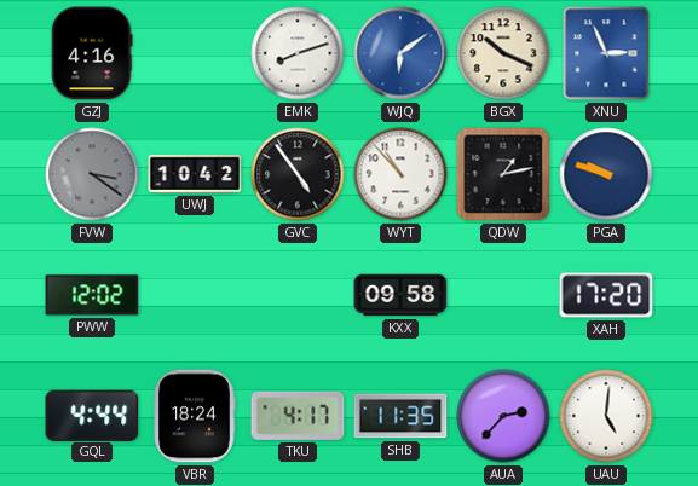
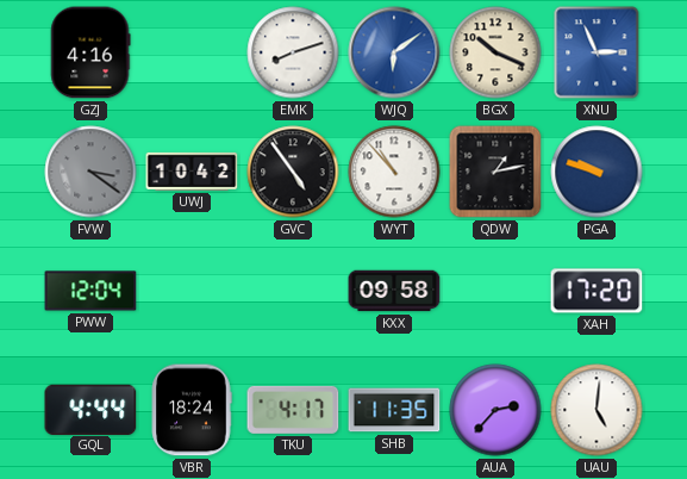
PWW: 12:02 -> 12:04 (90, 291)
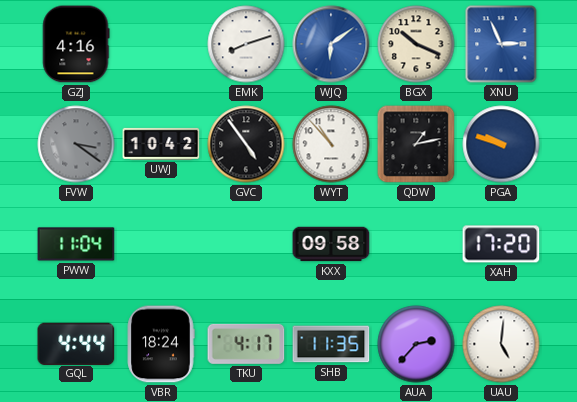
PWW: 12:04 -> 11:04 (76, 244)
